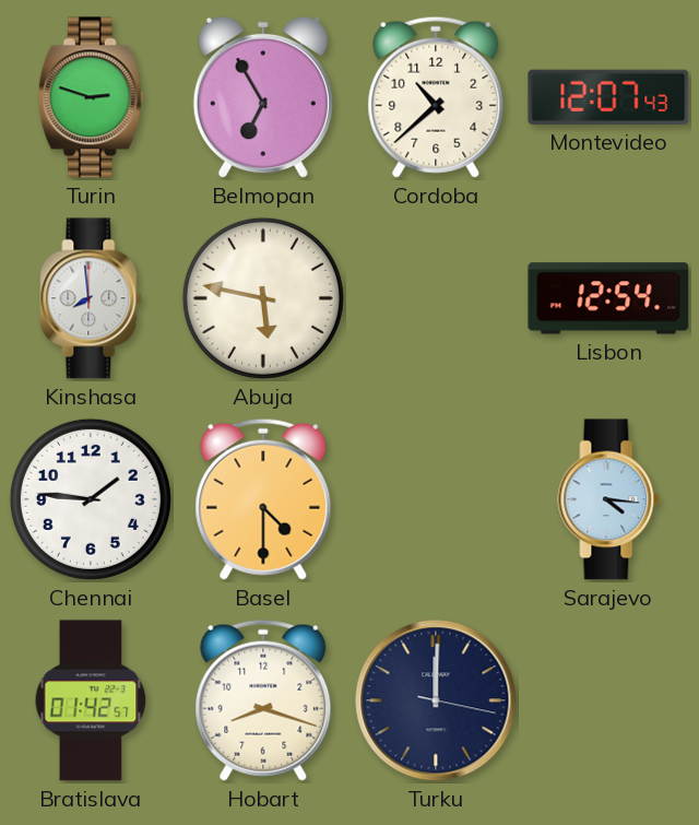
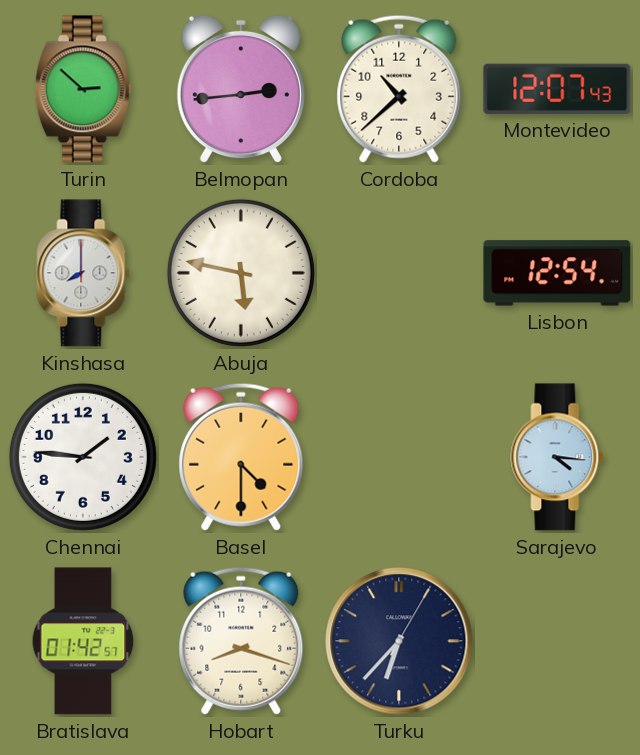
Turin: 2:48 -> 2:52 (83, 89)
Belmopan: 6:55 -> 2:44 (241, 89)
Kinshasa: 7:59 -> 8:00 (83, 273)
Turku: 12:00 -> 6:37 (399, 641)
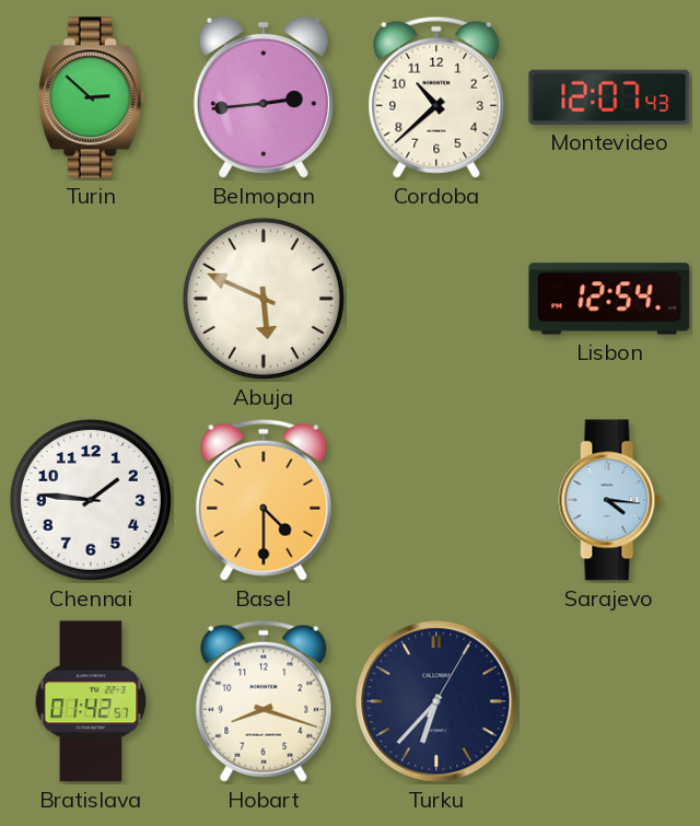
Kinshasa: 8:00 -> none (83, 273)
Abuja: 5:47 -> 5:49 (264, 299)
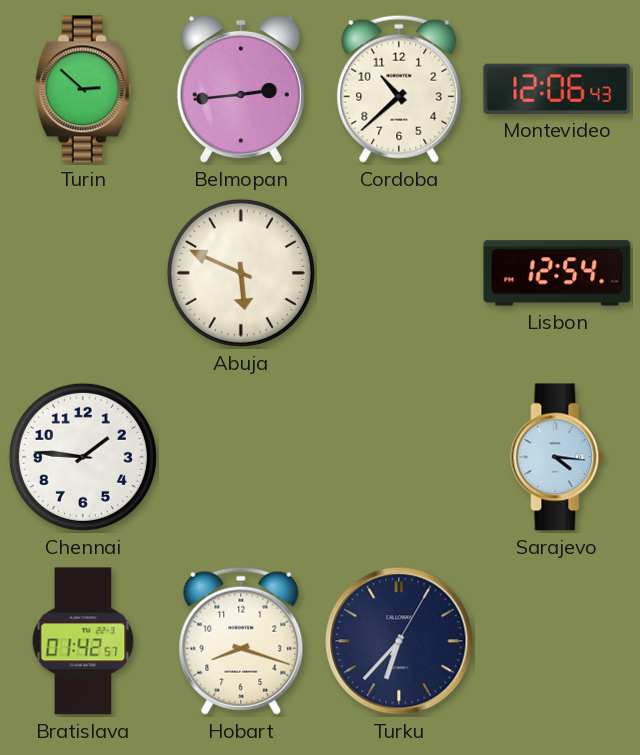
Montevideo: 12:07 -> 12:06 (557, 89)
Basel: 4:30 -> none (264, 500)
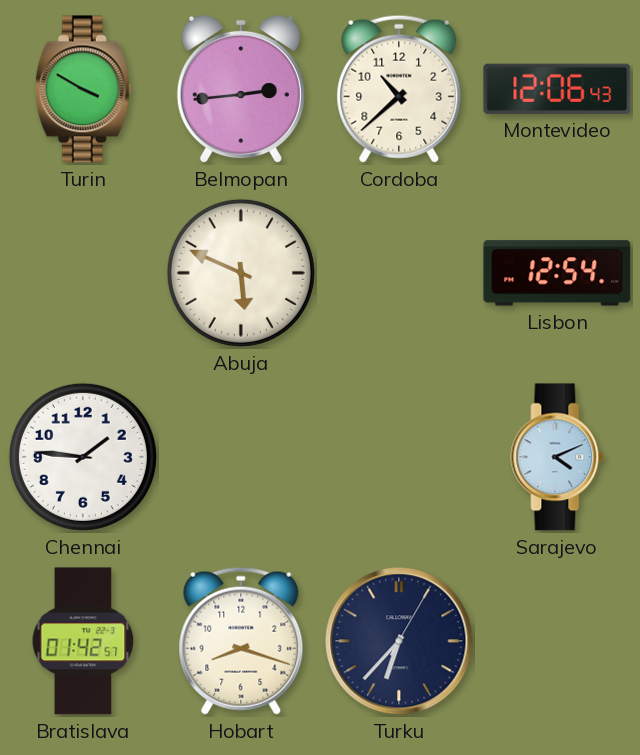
Turin: 2:52 -> 3:50 (83, 89)
Sarajevo: 4:16 -> 4:11 (557, 457)
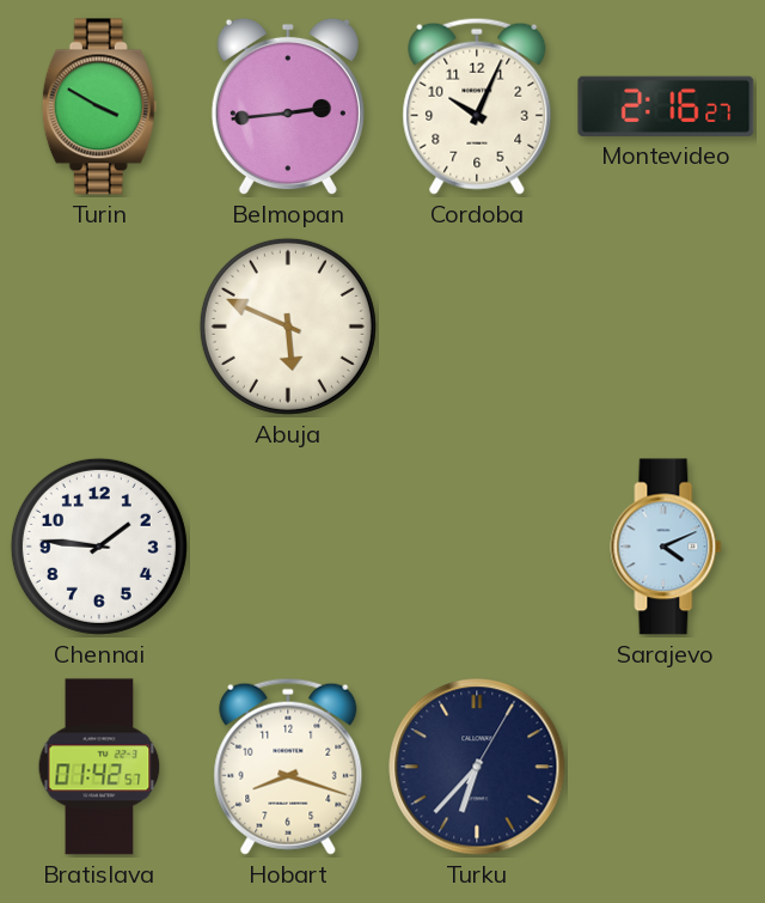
Cordoba: 10:38 -> 10:04 (477, 106)
Montevideo: 12:06 -> 2:16 (666, 106)
Lisbon: 12:54 -> none (557, 273)
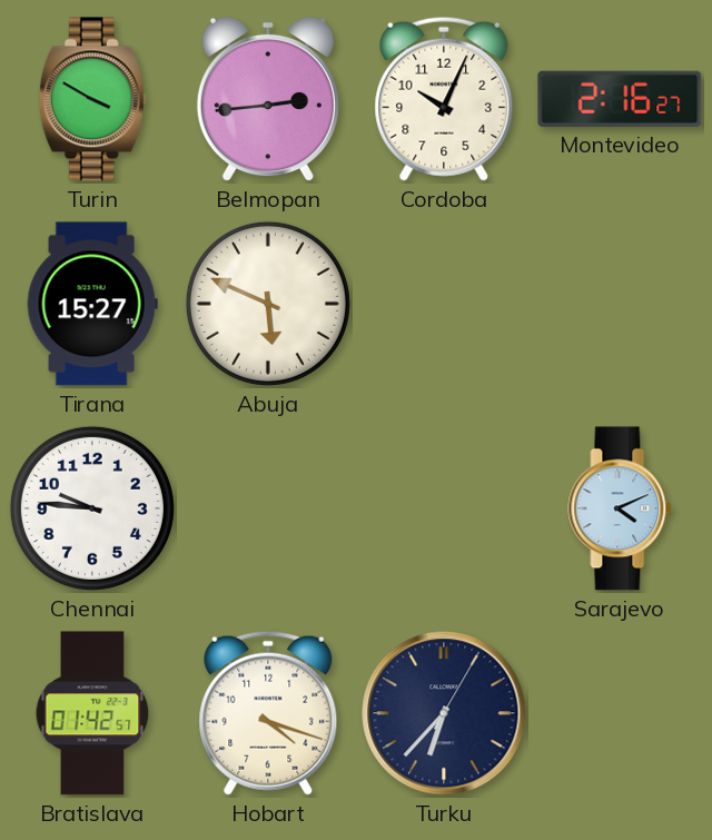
Tirana: none -> 15:27 (92, 304)
Chennai: 1:46 -> 9:46 (92, 508)
Hobart: 8:18 -> 4:18 (268, 713)
